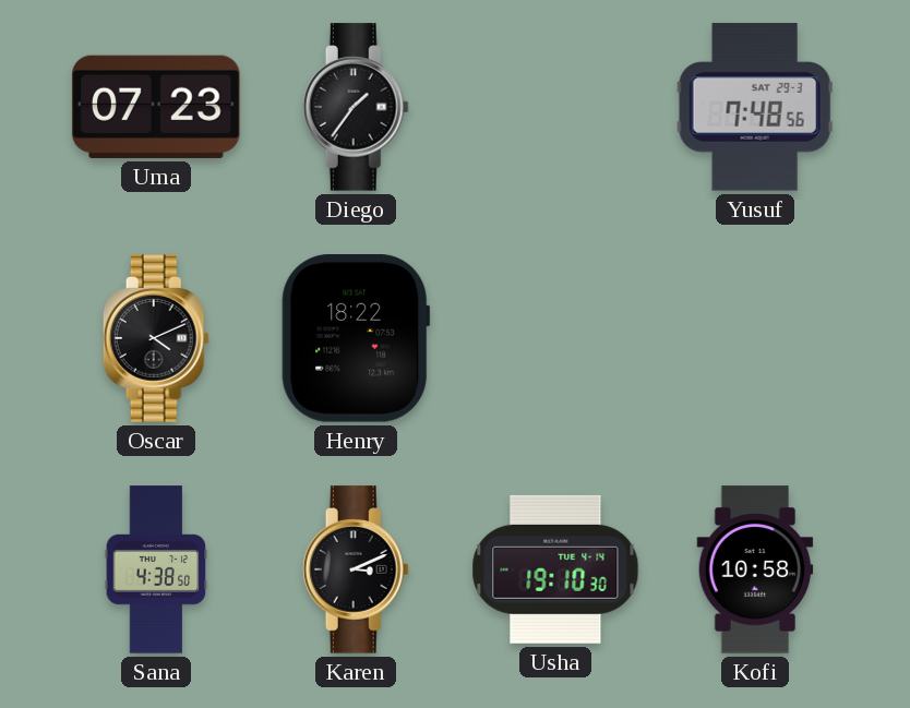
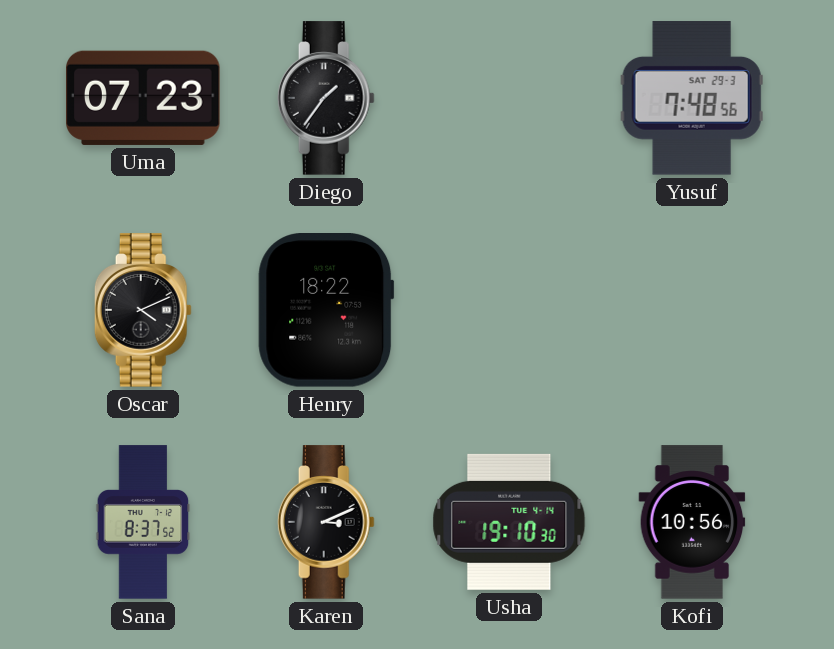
Sana: 4:38 -> 8:37 (143, 522)
Kofi: 10:58 -> 10:56 (692, 522)
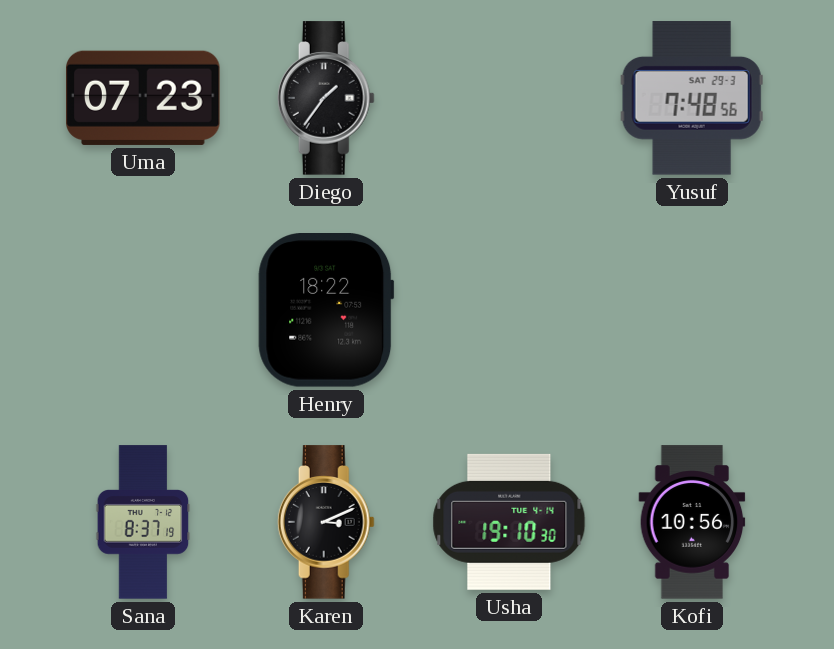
Oscar: 4:11 -> none (143, 310)
Sana: 8:37:52 -> 8:37:19 (143, 522)
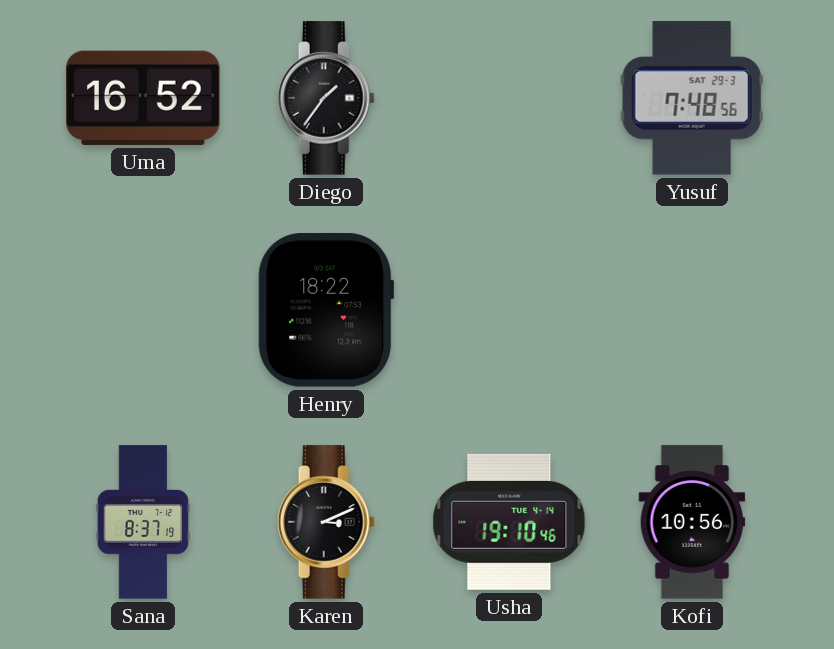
Uma: 07:23 -> 16:52 (143, 98)
Usha: 19:10:30 -> 19:10:46 (509, 522)
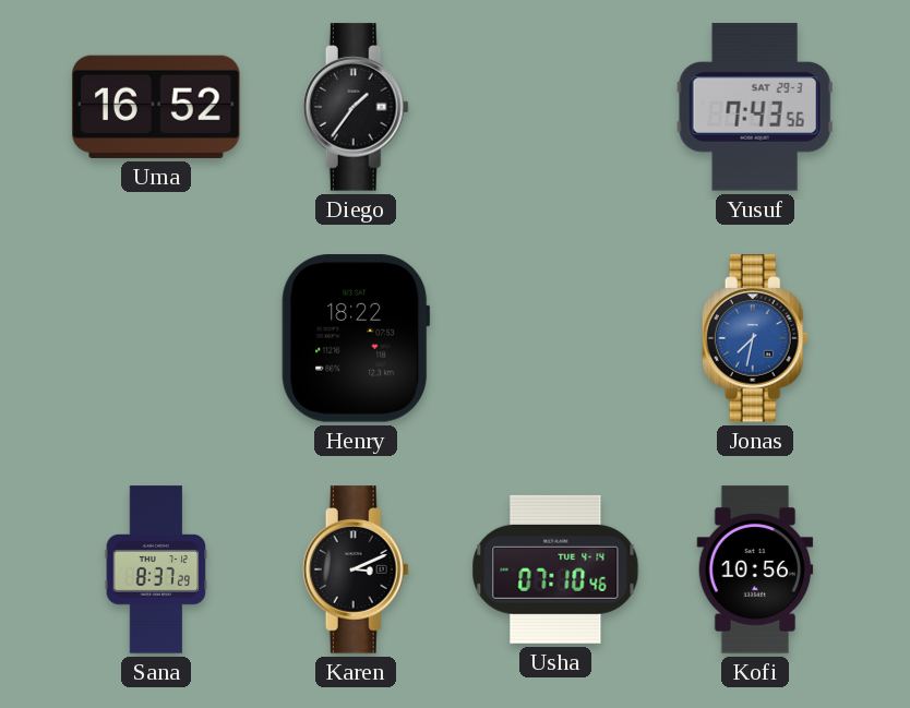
Yusuf: 7:48 -> 7:43 (755, 107)
Jonas: none -> 7:32 (755, 338)
Sana: 8:37:19 -> 8:37:29 (156, 569)
Usha: 19:10 -> 07:10 (555, 569)
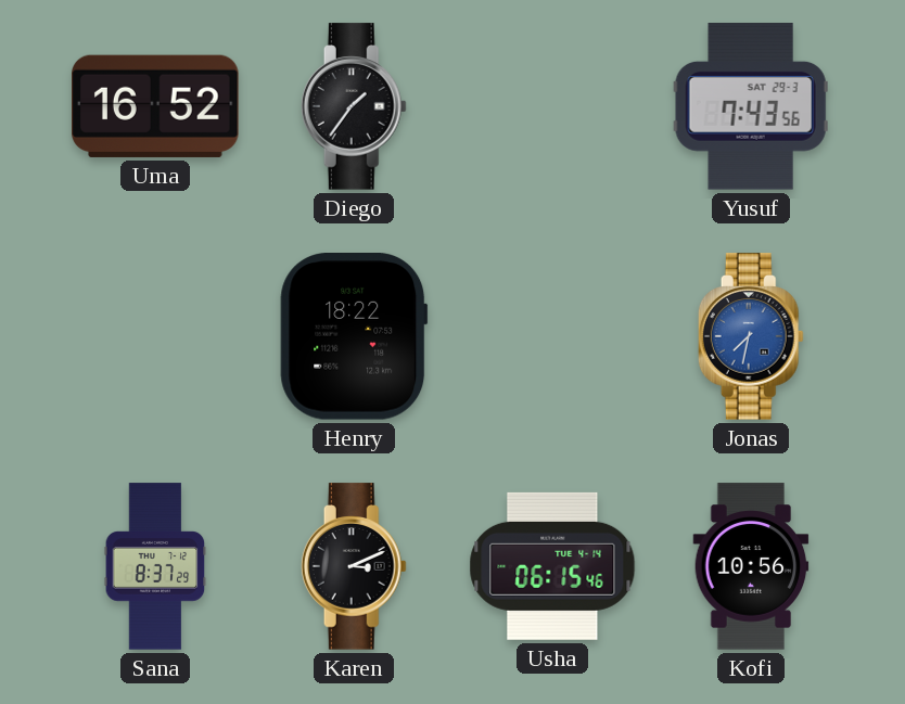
Usha: 07:10 -> 06:15 (552, 566)
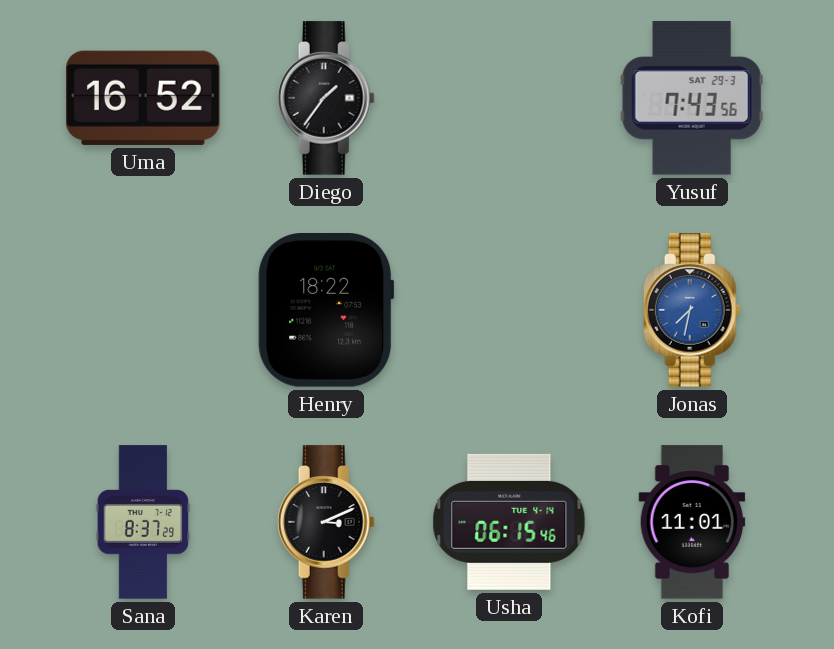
Kofi: 10:56 -> 11:01 (692, 522)
